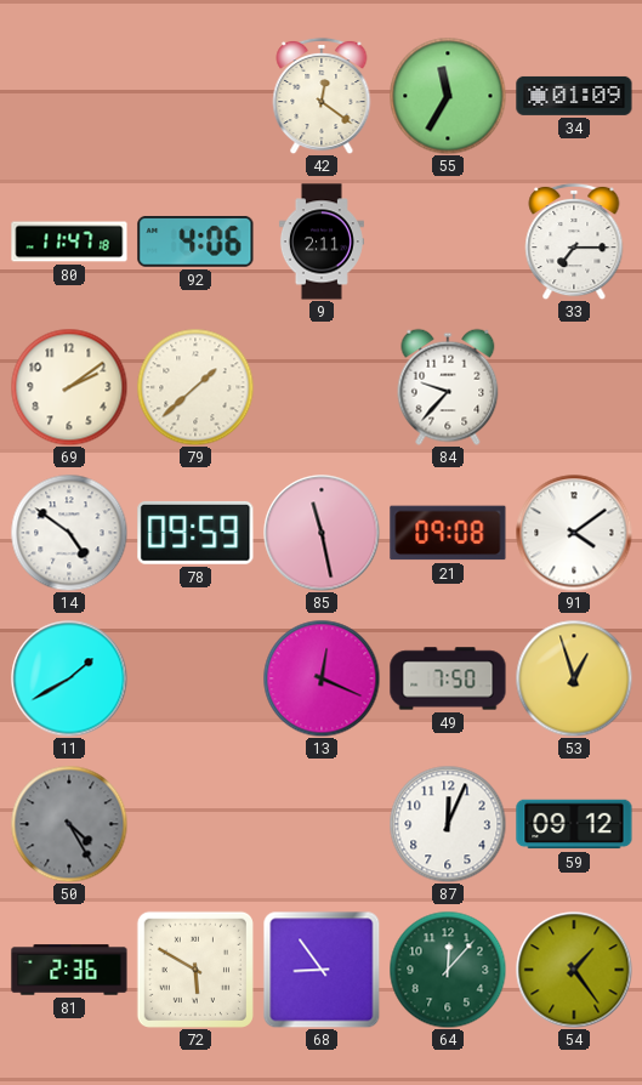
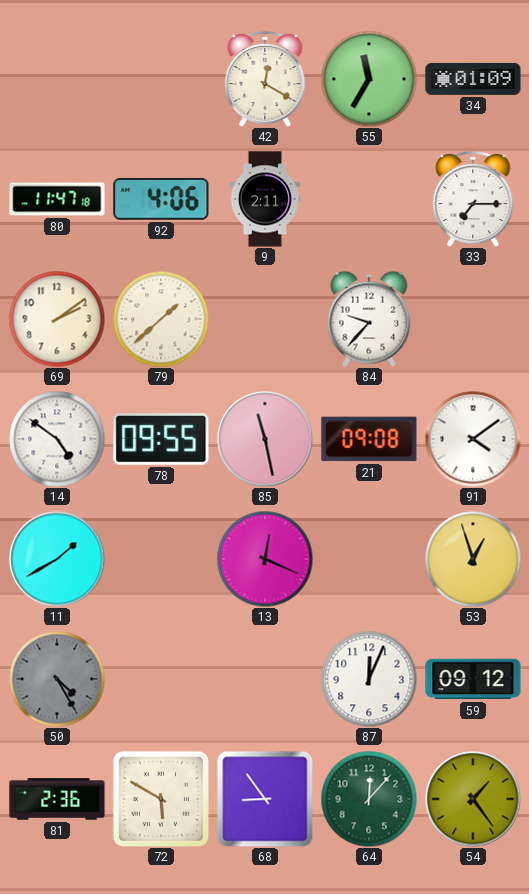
42: 12:21 -> 12:20 (265, 79)
78: 09:59 -> 09:55 (161, 439)
49: 7:50 -> none (448, 678)
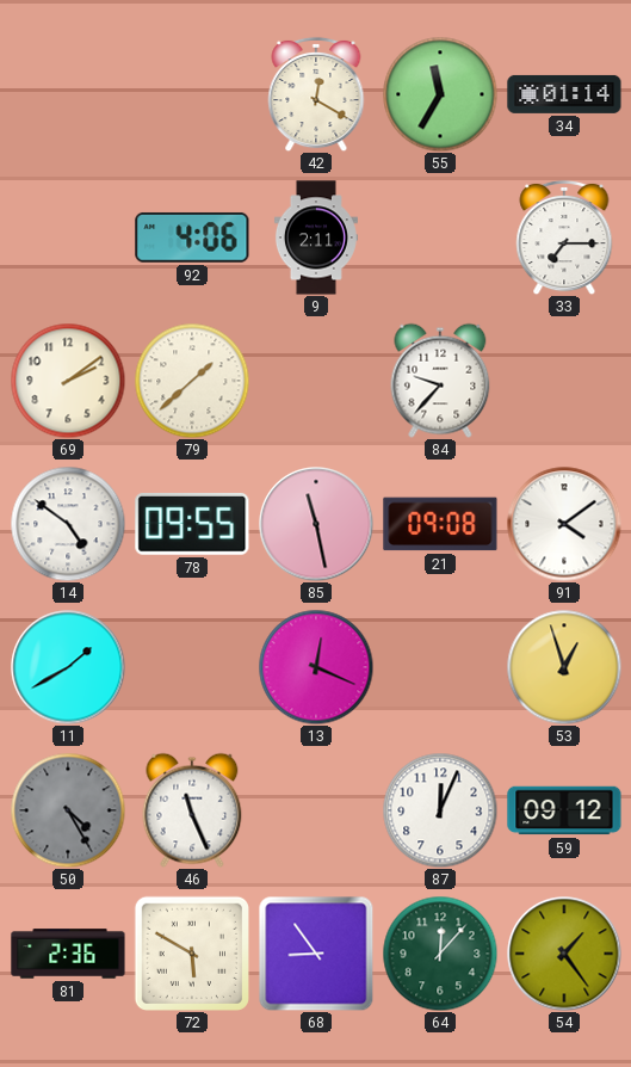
34: 01:09 -> 01:14 (564, 94)
80: 11:47 -> none (57, 199)
46: none -> 11:26 (192, 810)
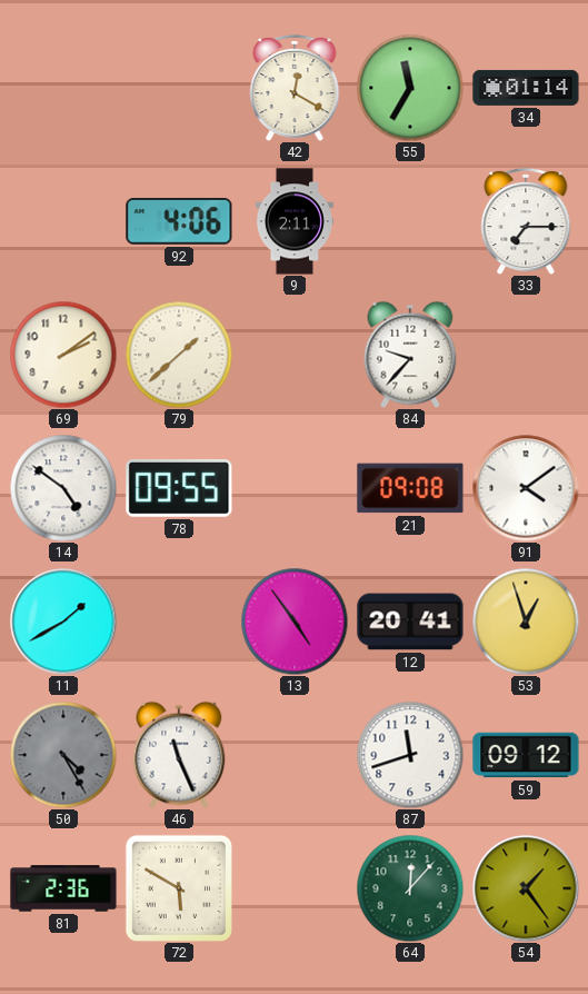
85: 11:28 -> none (316, 524)
13: 12:19 -> 4:54 (295, 622)
12: none -> 20:41 (410, 622)
87: 12:04 -> 11:42 (410, 755)
68: 8:54 -> none (316, 954)
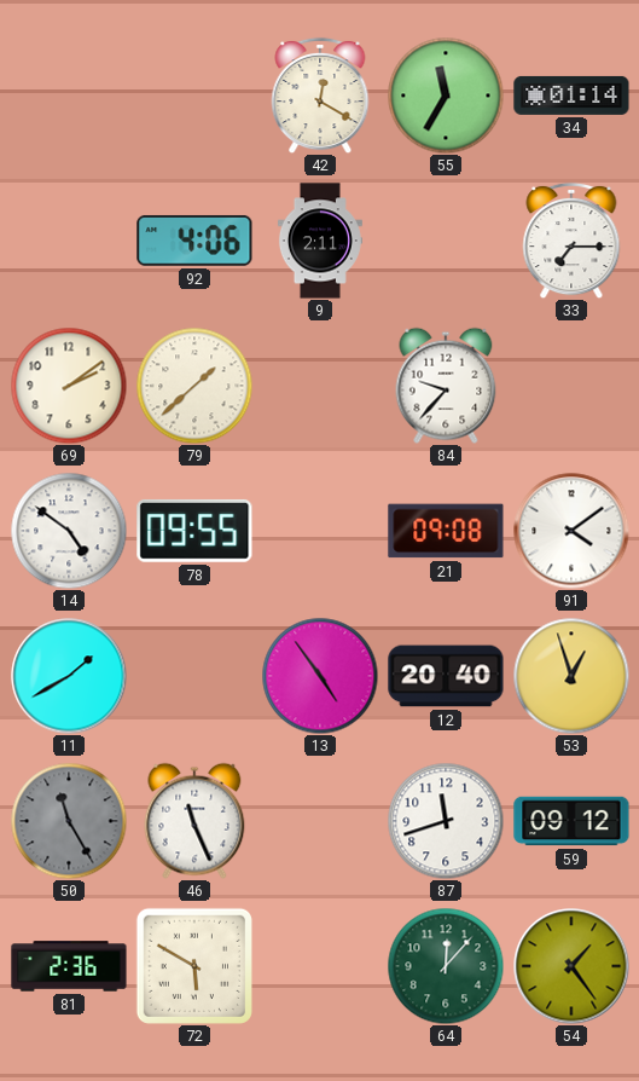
12: 20:41 -> 20:40 (446, 676)
50: 4:25 -> 11:25 (69, 821)
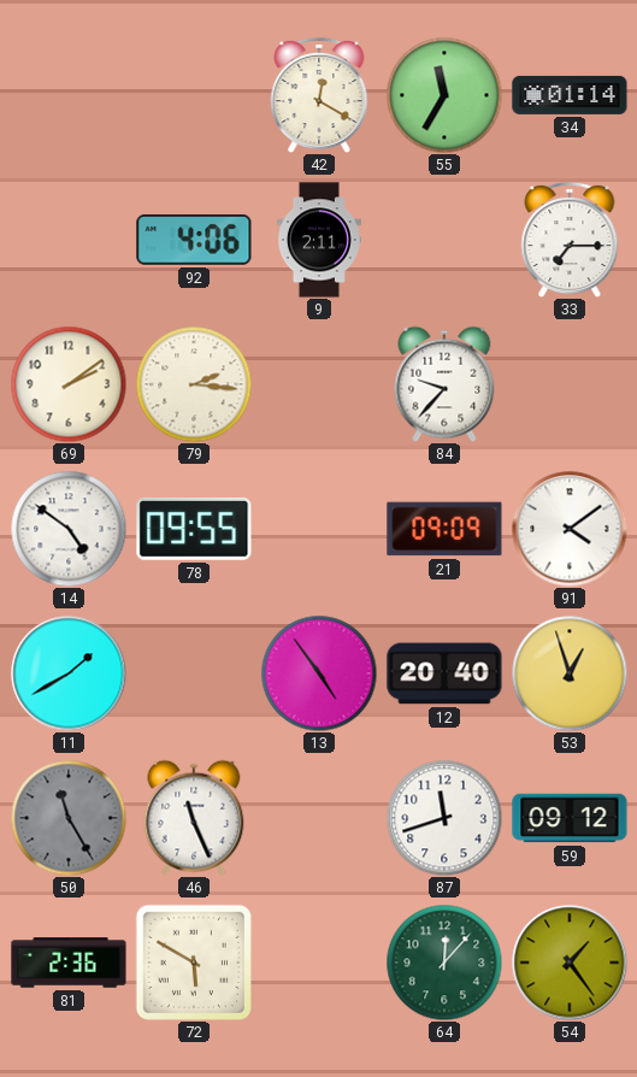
79: 1:38 -> 2:16 (194, 384)
21: 09:08 -> 09:09 (444, 529)
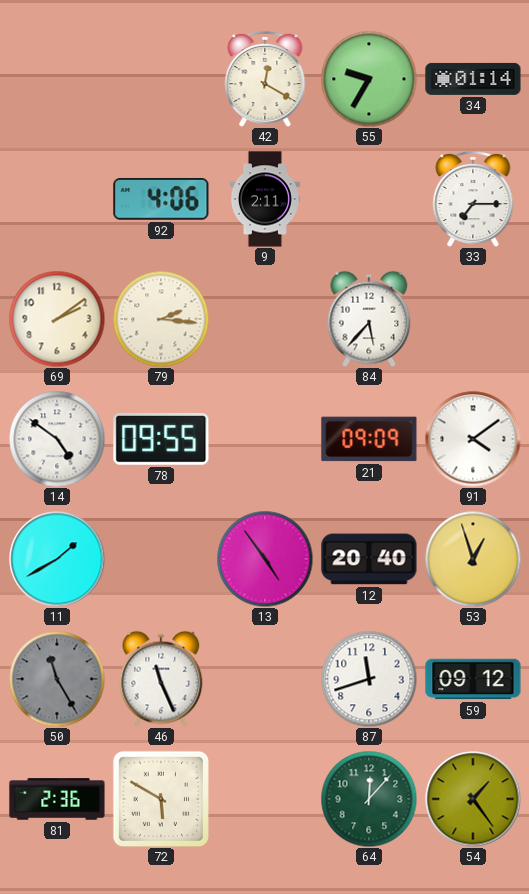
55: 11:35 -> 9:35 (369, 79)
84: 9:37 -> 5:37 (369, 319)
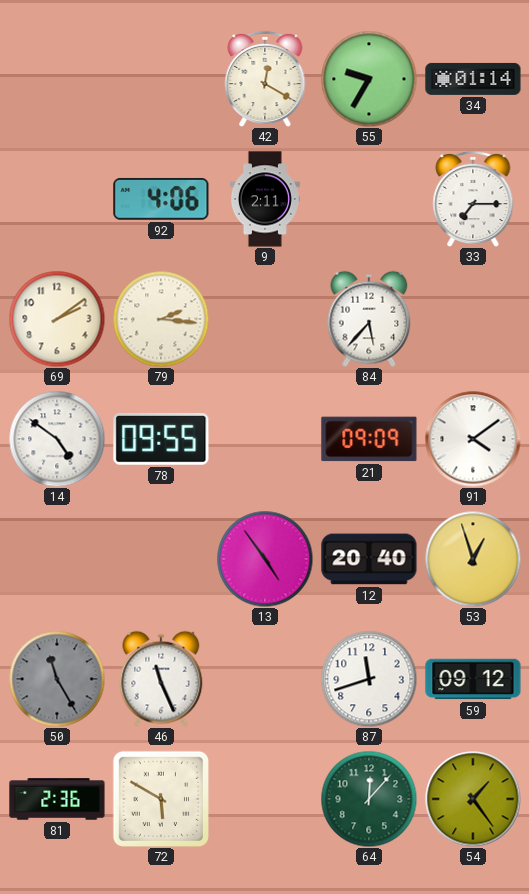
11: 1:40 -> none (57, 559)
